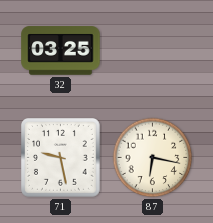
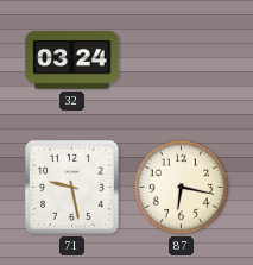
32: 03:25 -> 03:24 (72, 61)
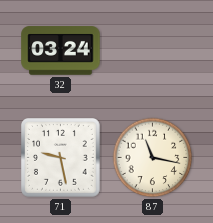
87: 6:17 -> 11:17 (153, 158)
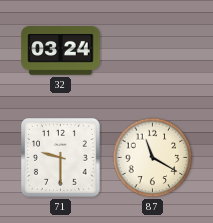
71: 9:28 -> 9:30 (61, 158)
87: 11:17 -> 11:20 (153, 158)
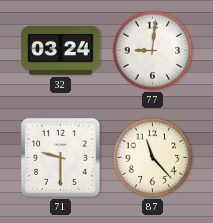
77: none -> 9:01 (153, 51)
87: 11:20 -> 11:23 (153, 158)
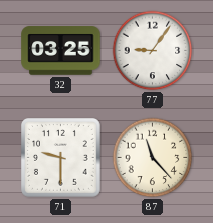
32: 03:24 -> 03:25 (61, 51)
77: 9:01 -> 9:06 (153, 51)
